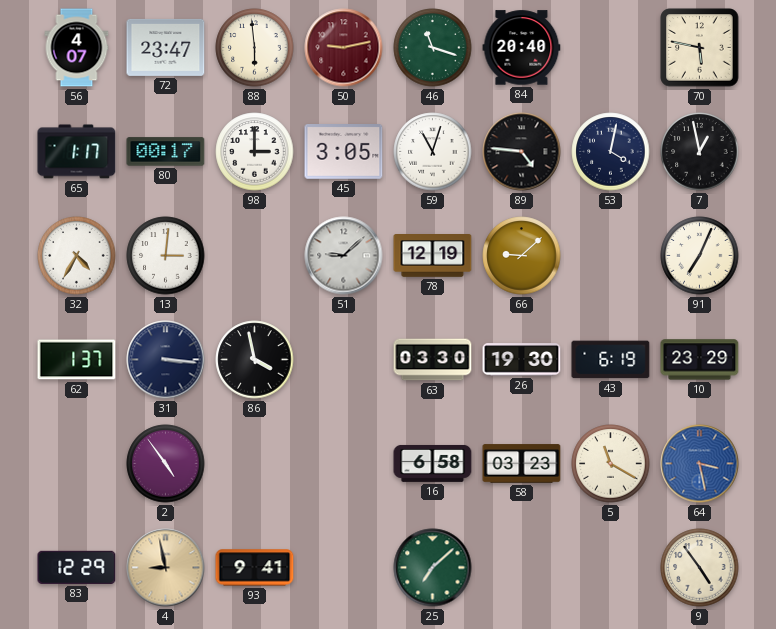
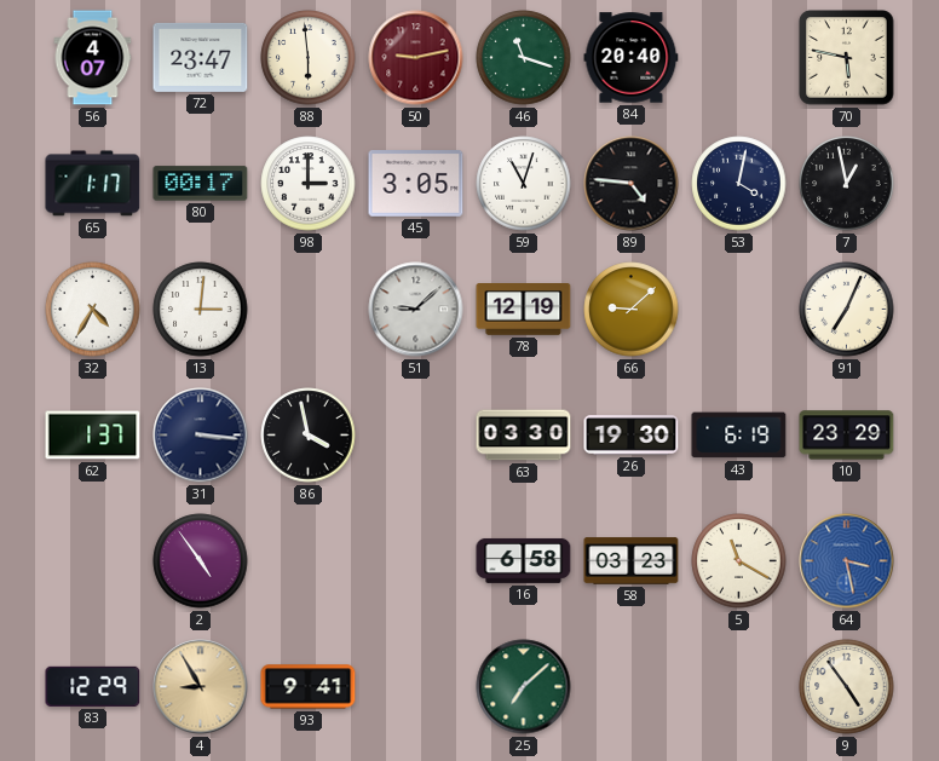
4: 8:58 -> 8:55 (201, 687)
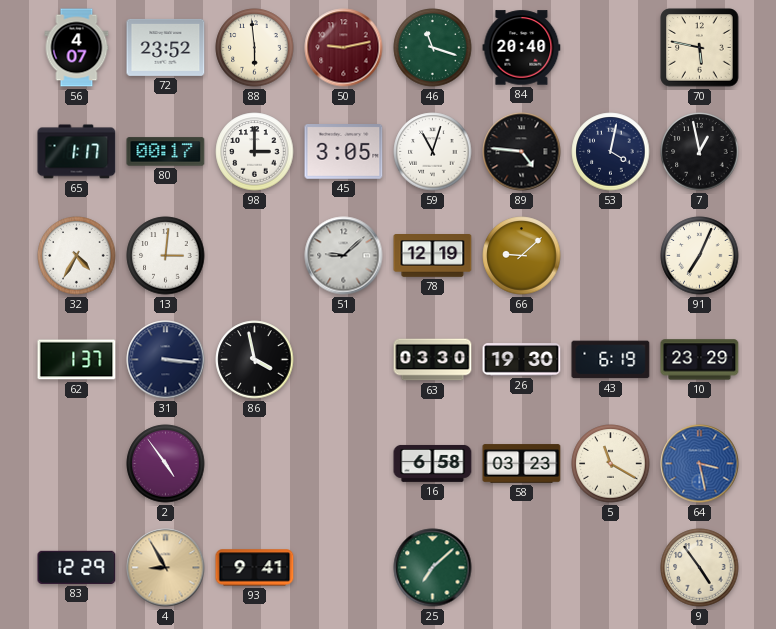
72: 23:47 -> 23:52 (166, 47)
